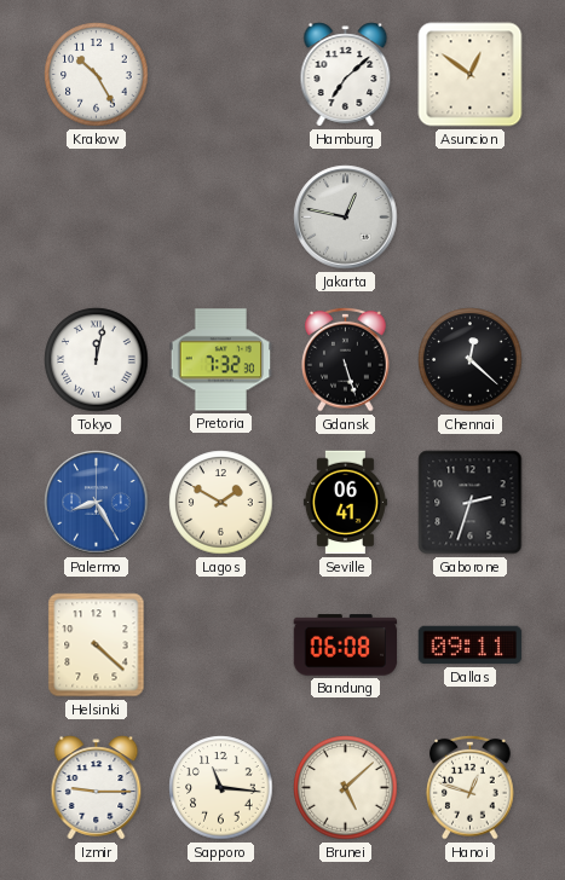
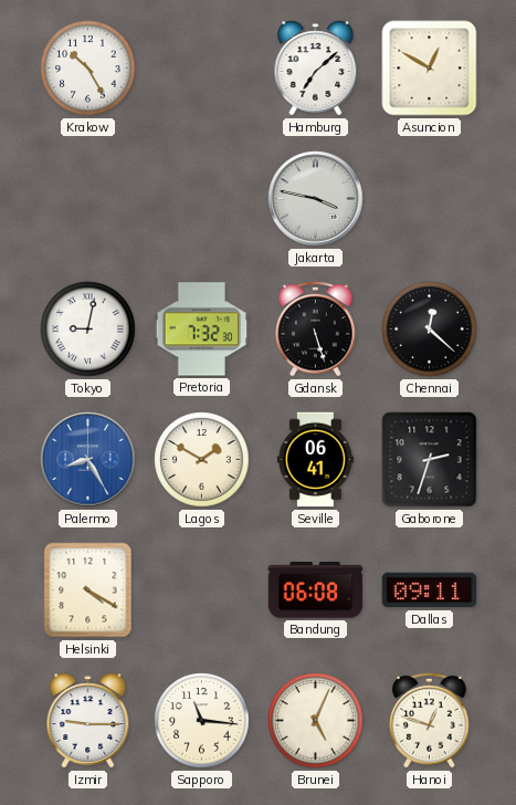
Asuncion: 12:51 -> 12:50 (430, 69)
Jakarta: 12:47 -> 3:47 (316, 199)
Tokyo: 12:02 -> 9:02 (88, 330)
Helsinki: 4:22 -> 4:20 (88, 590)
Brunei: 5:08 -> 5:04 (316, 721)
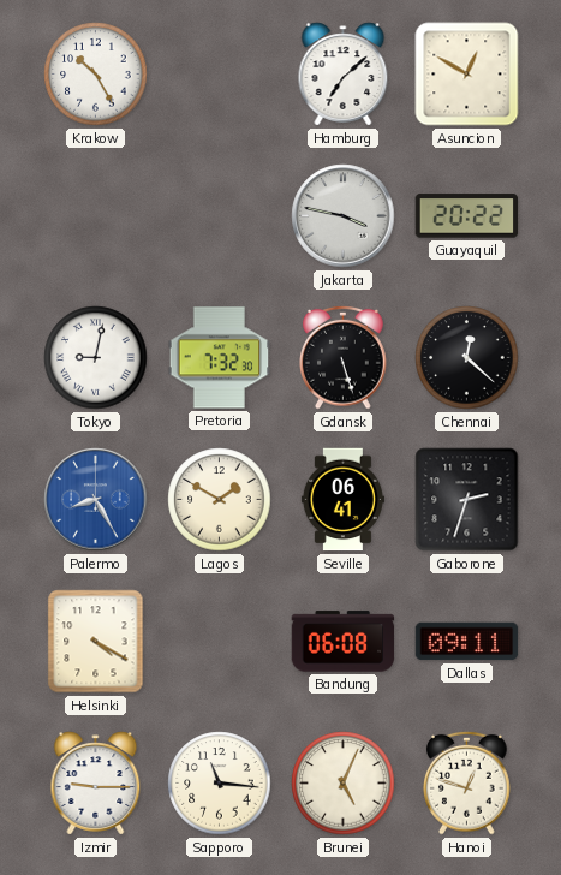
Guayaquil: none -> 20:22 (467, 216)
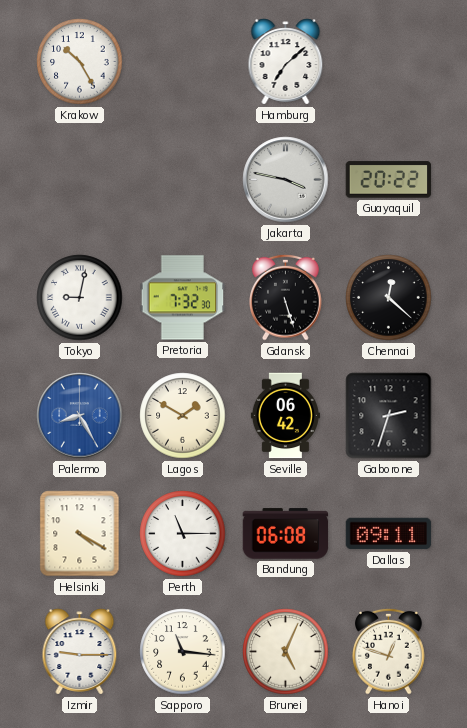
Asuncion: 12:50 -> none (467, 75)
Seville: 06:41 -> 06:42 (285, 416)
Perth: none -> 11:15 (183, 534)
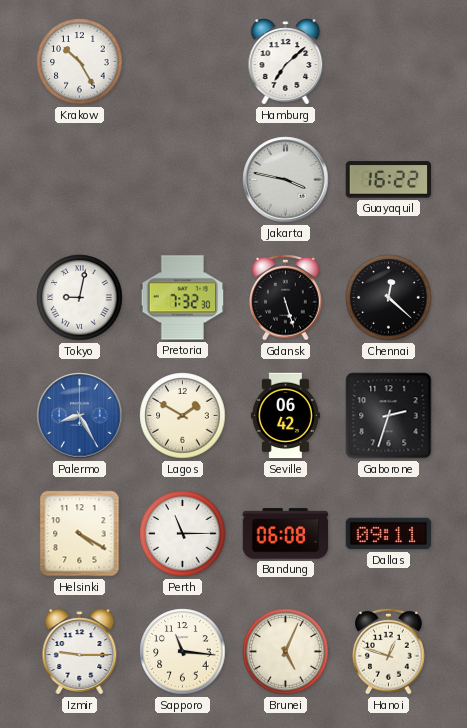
Guayaquil: 20:22 -> 16:22 (389, 180)
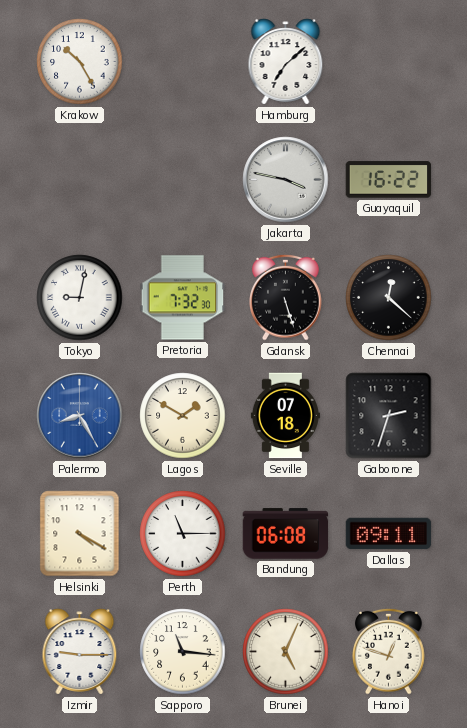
Seville: 06:42 -> 07:18 (285, 416)
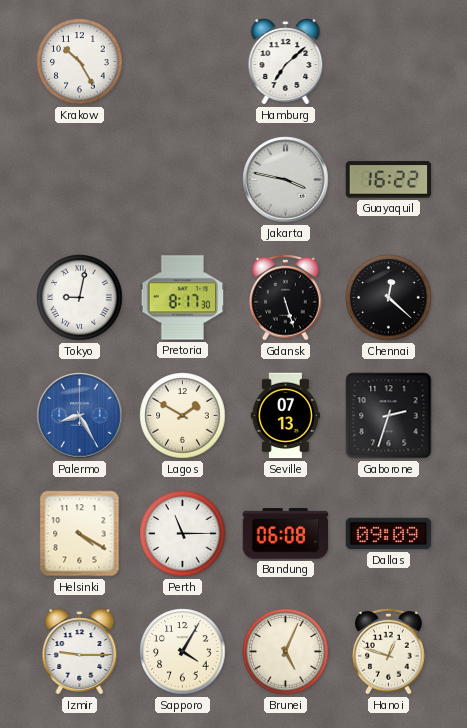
Pretoria: 7:32 -> 8:17 (183, 298)
Seville: 07:18 -> 07:13 (285, 416)
Dallas: 09:11 -> 09:09 (389, 534)
Sapporo: 11:16 -> 4:05 (183, 652)
